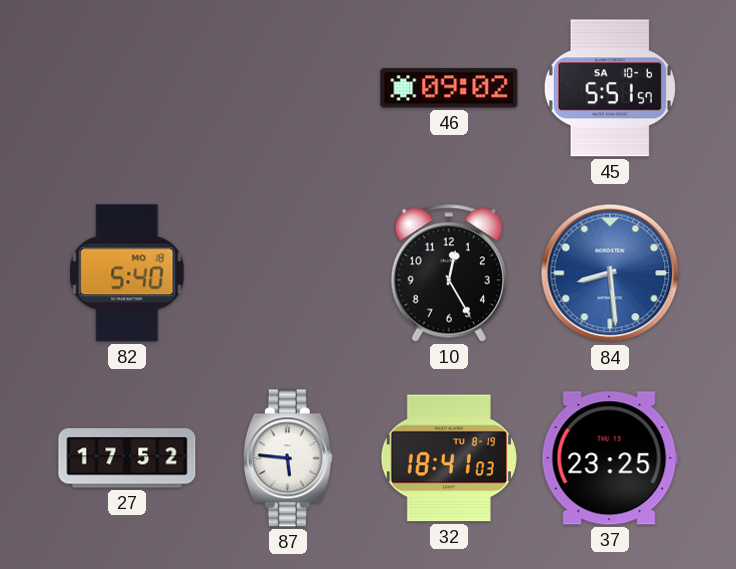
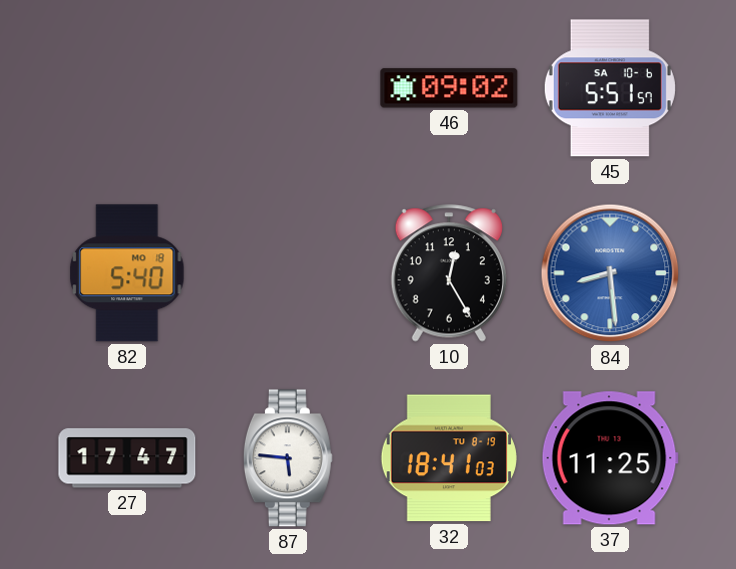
27: 17:52 -> 17:47 (127, 458)
37: 23:25 -> 11:25 (610, 458)
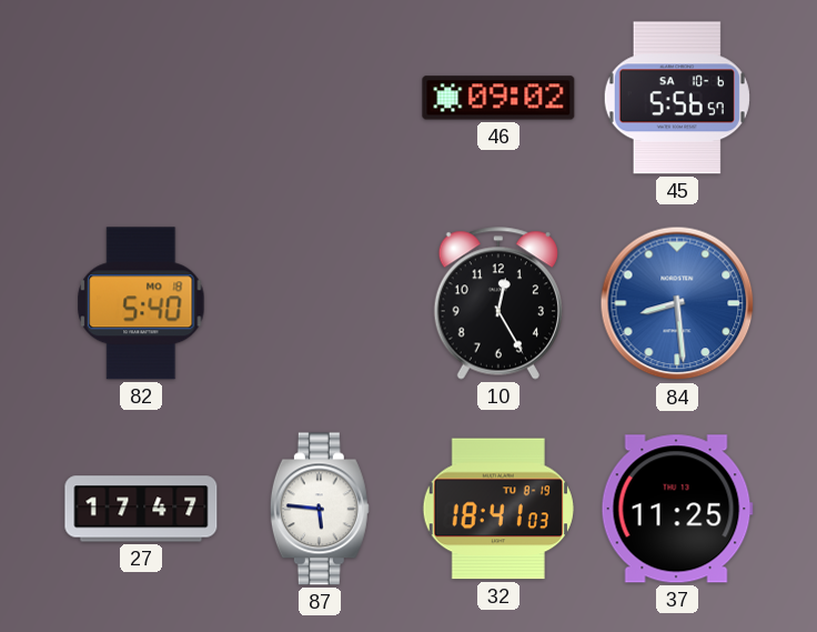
45: 5:51 -> 5:56 (677, 98)
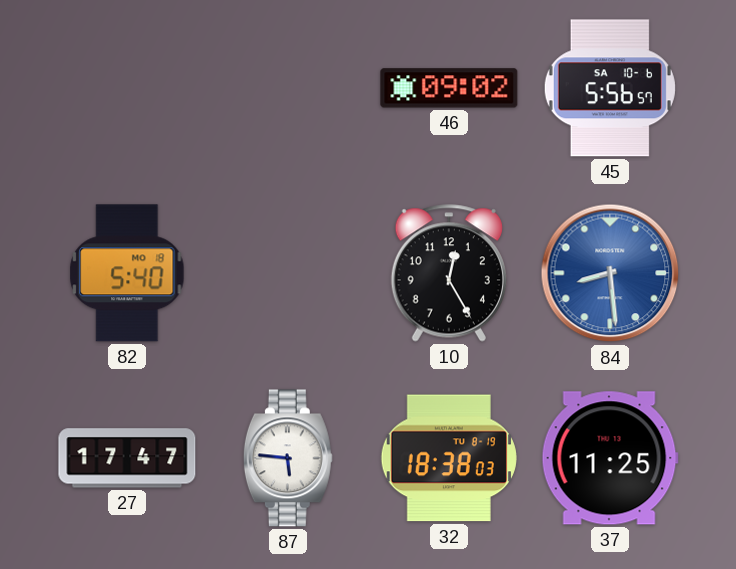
32: 18:41 -> 18:38 (449, 458)
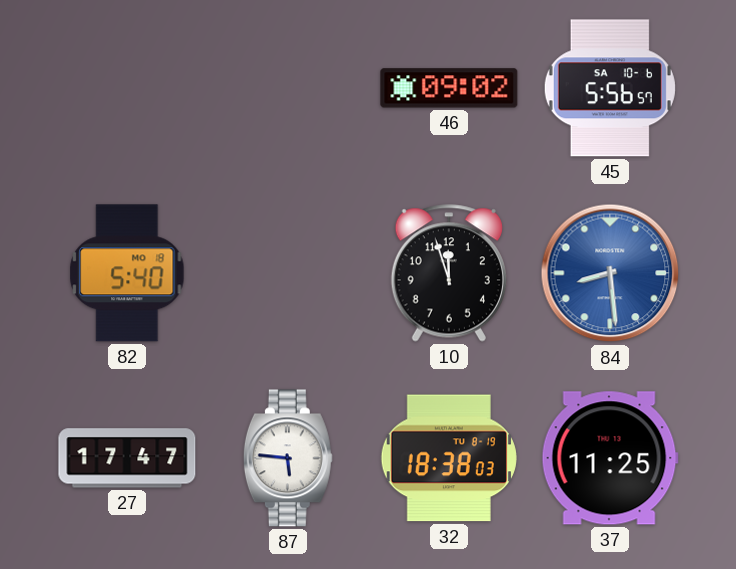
10: 12:25 -> 11:57 (449, 273)
